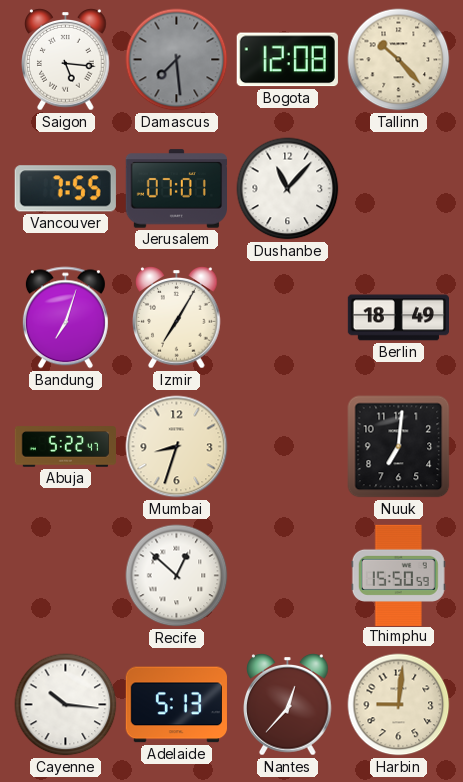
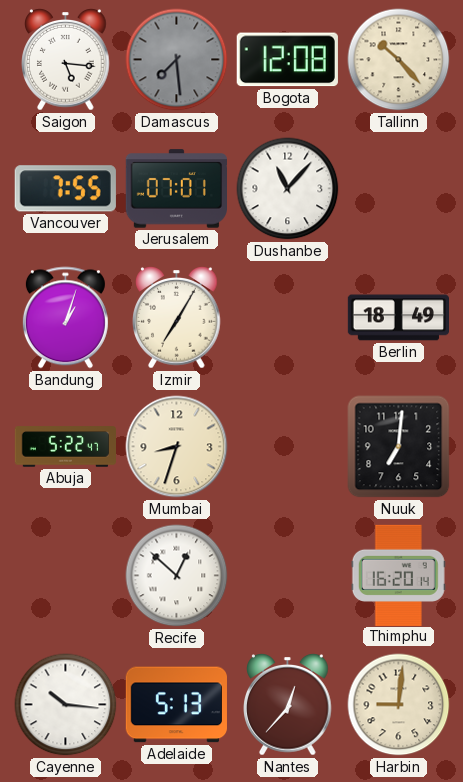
Bandung: 7:03 -> 1:03 (65, 318)
Thimphu: 15:50 -> 16:20 (398, 575)
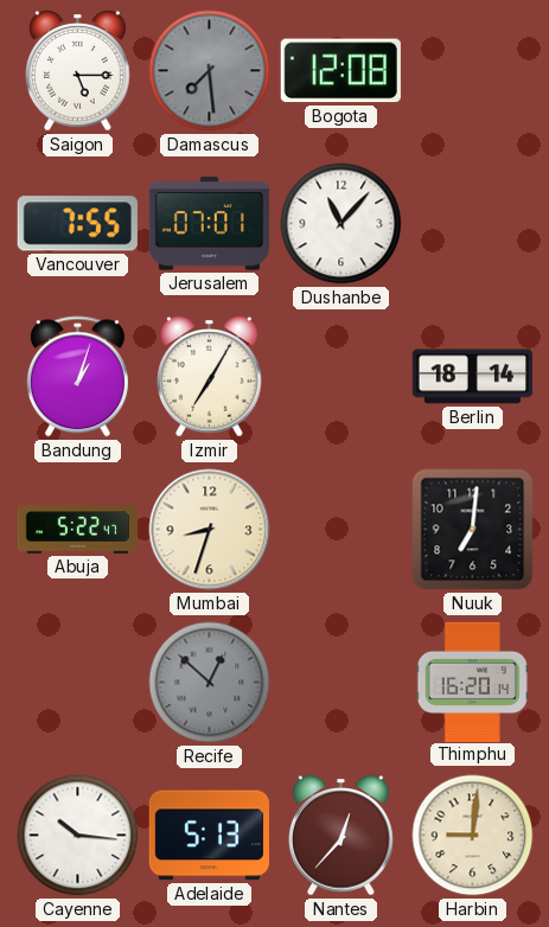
Saigon: 5:16 -> 5:15 (78, 71)
Tallinn: 10:23 -> none (399, 60)
Berlin: 18:49 -> 18:14 (473, 377)
Recife dial: white -> grey (210, 683)
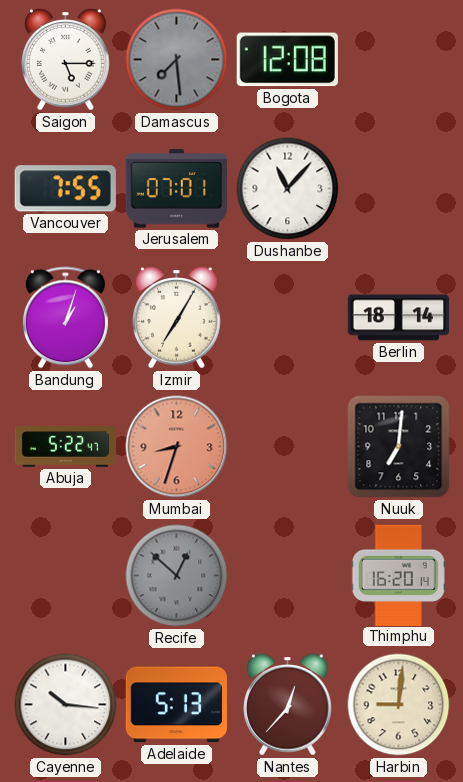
Mumbai dial: cream -> salmon (177, 447)
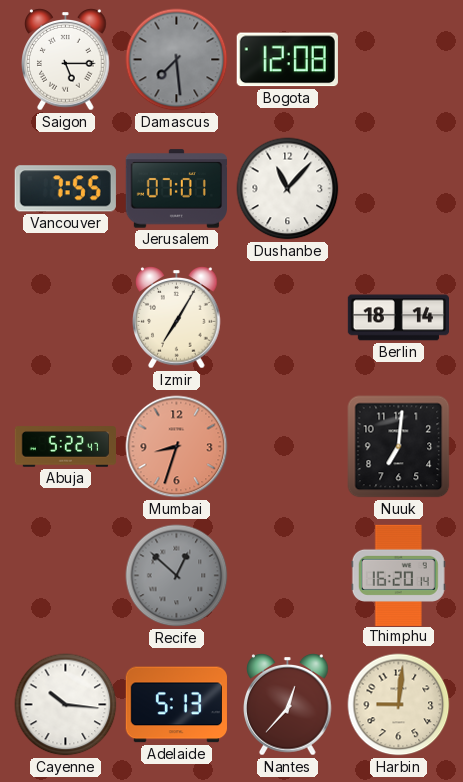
Bandung: 1:03 -> none (65, 318)
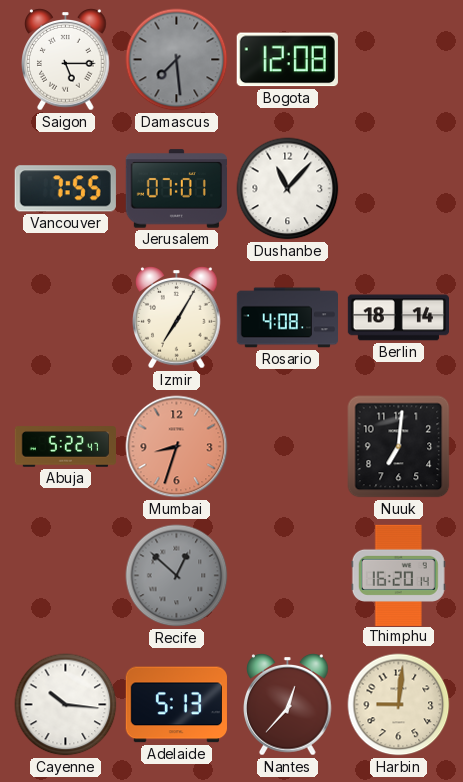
Rosario: none -> 4:08 (287, 318)
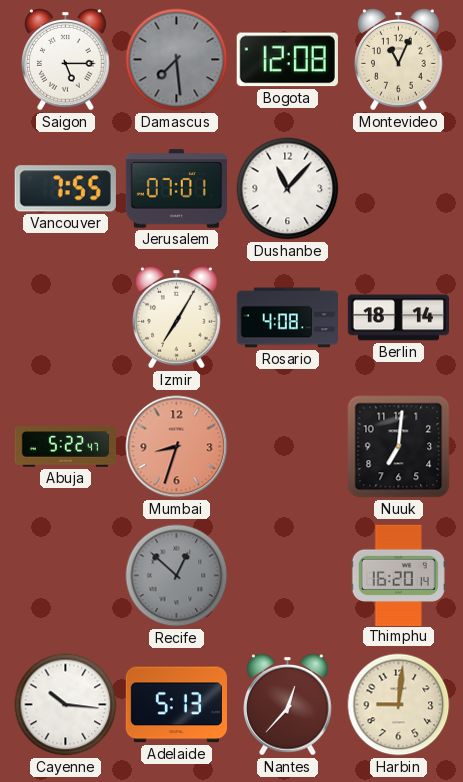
Montevideo: none -> 11:04 (399, 60)
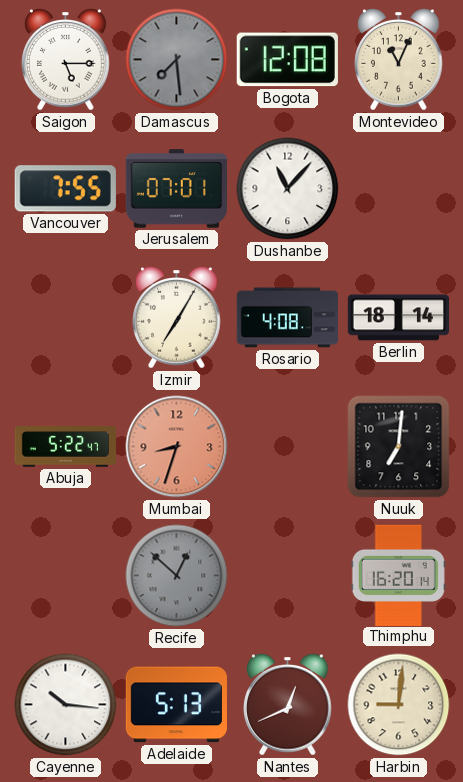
Nantes: 12:37 -> 12:41 (288, 705)
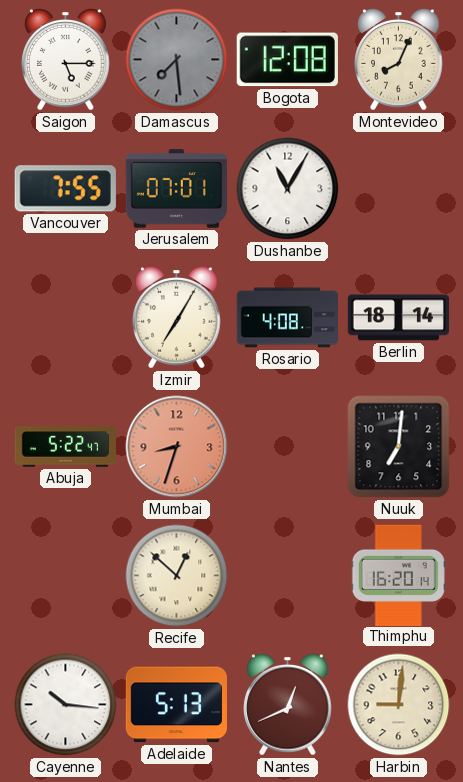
Montevideo: 11:04 -> 8:04 (399, 60)
Dushanbe: 11:07 -> 11:05 (288, 189)
Recife dial: grey -> cream (177, 576)
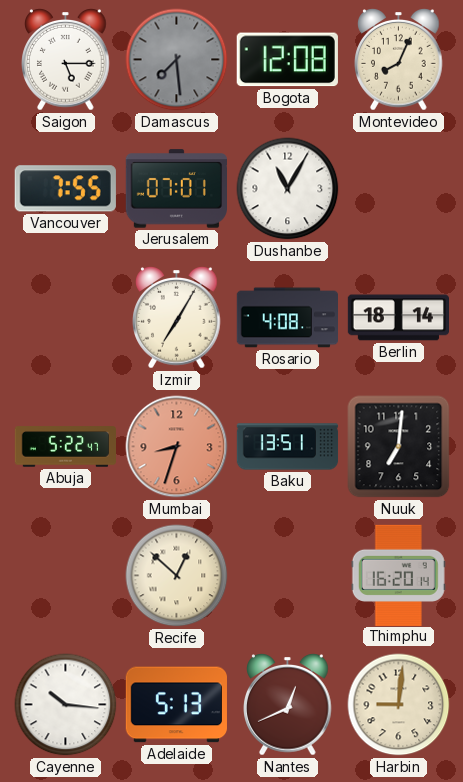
Baku: none -> 13:51 (288, 447)
